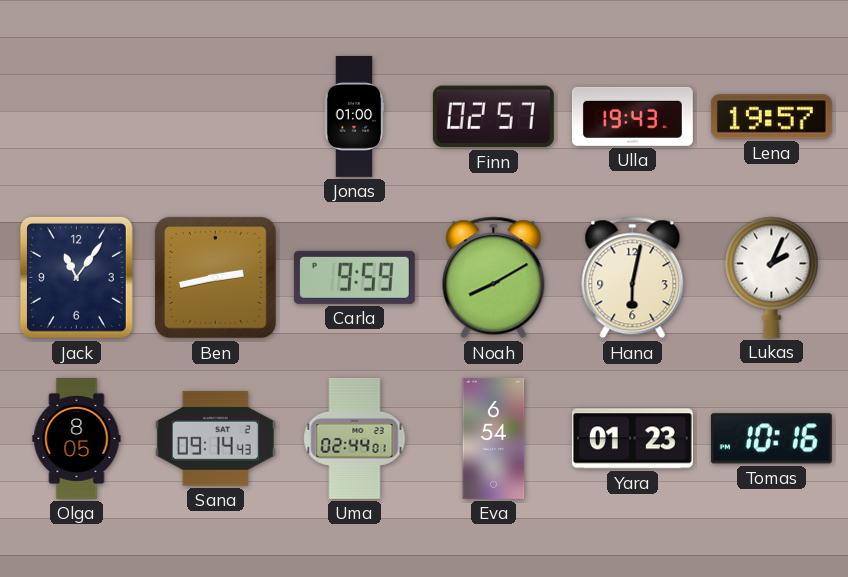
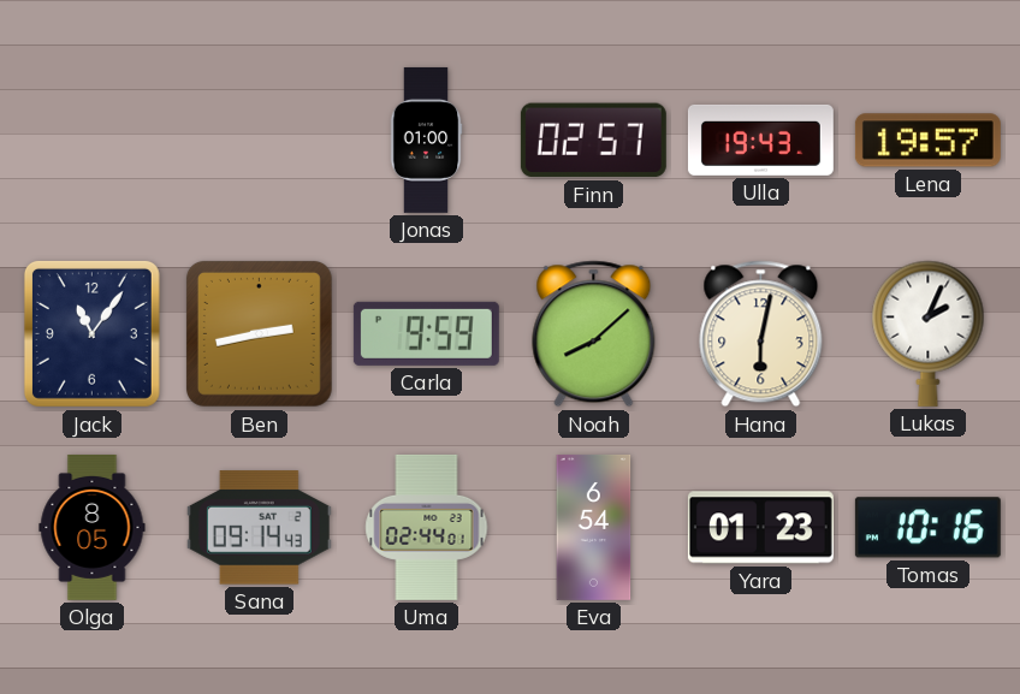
Noah: 8:10 -> 8:08 (594, 334)
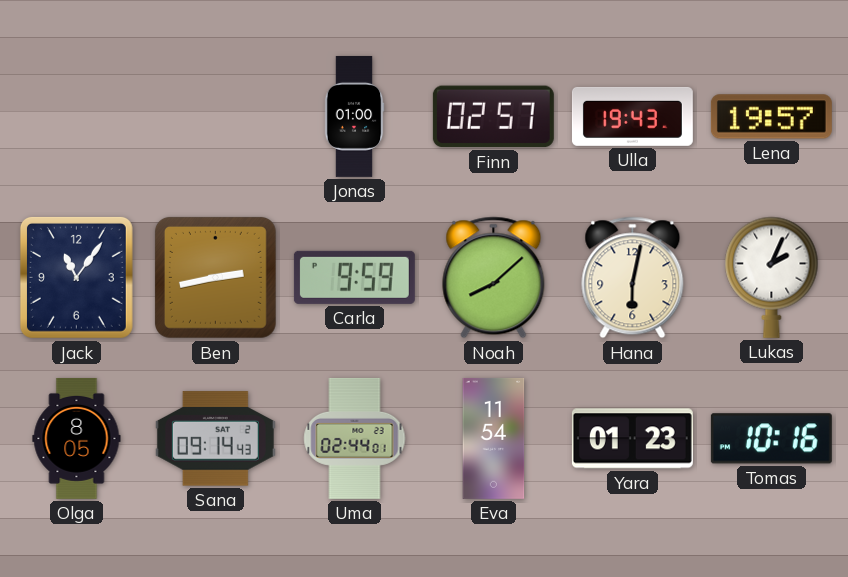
Eva: 6:54 -> 11:54 (494, 438)
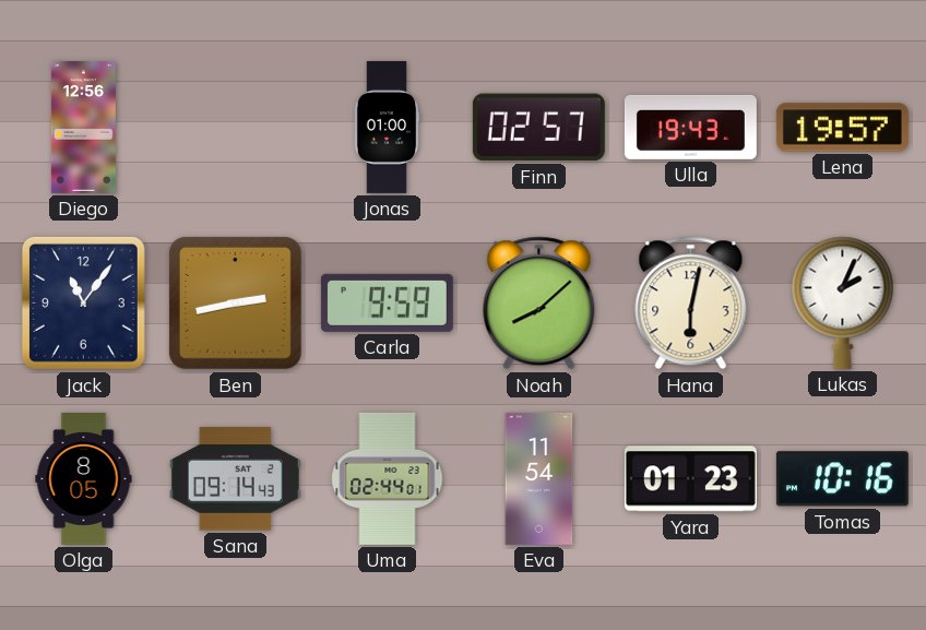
Diego: none -> 12:56 (83, 127)
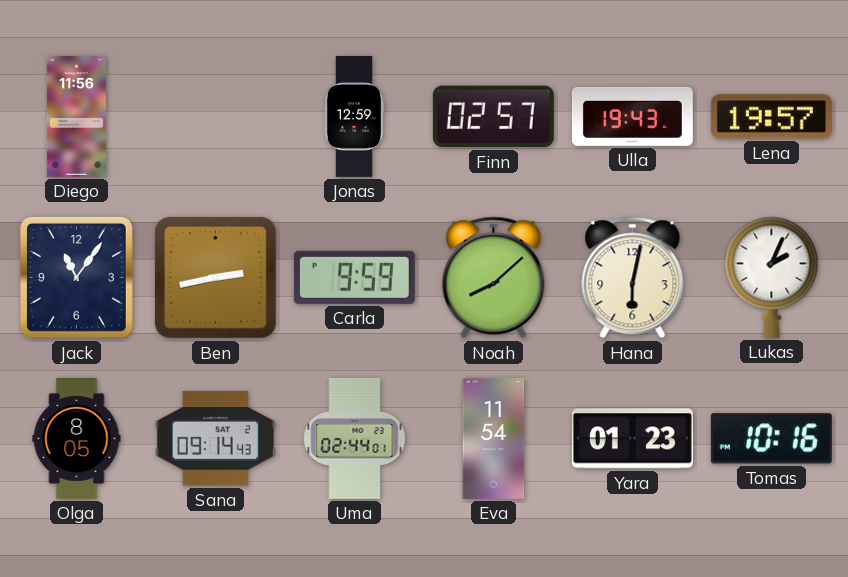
Diego: 12:56 -> 11:56 (76, 116)
Jonas: 01:00 -> 12:59 (354, 116)
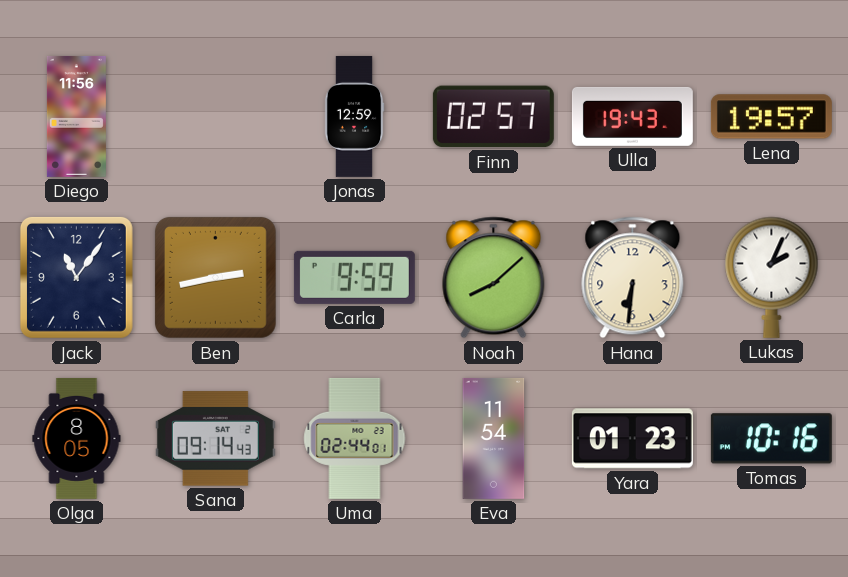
Hana: 6:02 -> 6:31 (633, 278)
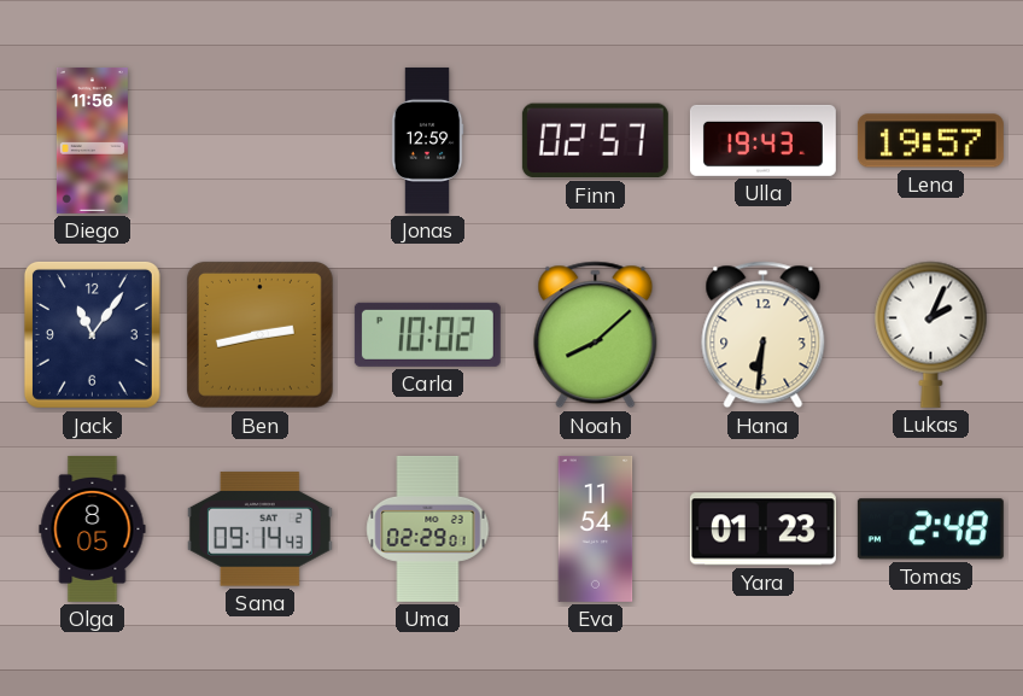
Carla: 9:59 -> 10:02 (427, 334)
Uma: 02:44 -> 02:29 (428, 528)
Tomas: 10:16 -> 2:48 (930, 530)
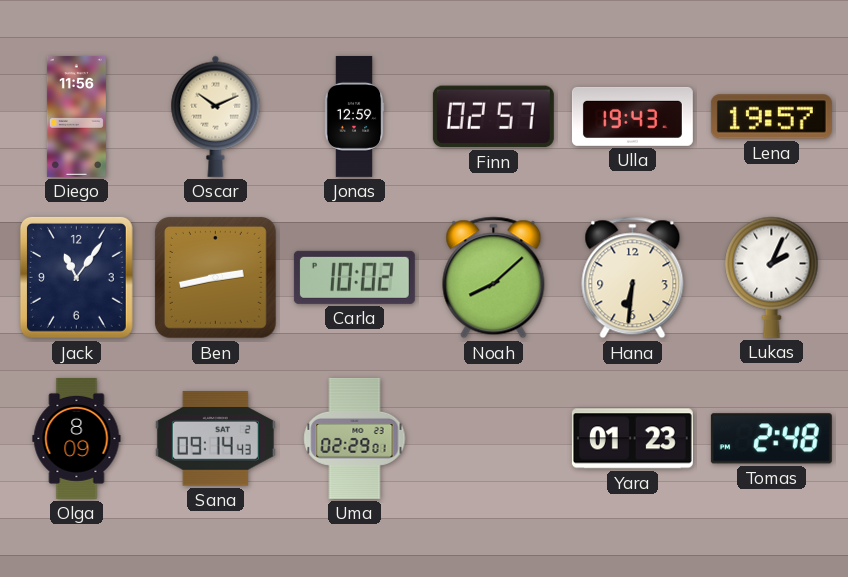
Oscar: none -> 10:11 (216, 116)
Olga: 8:05 -> 8:09 (77, 438)
Eva: 11:54 -> none (596, 528)
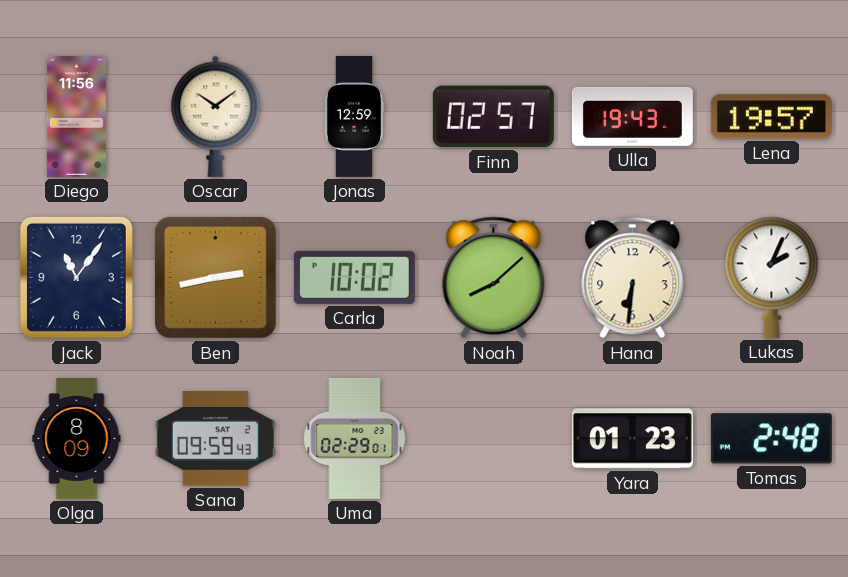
Oscar: 10:11 -> 10:09 (216, 116)
Sana: 09:14 -> 09:59 (215, 439)
